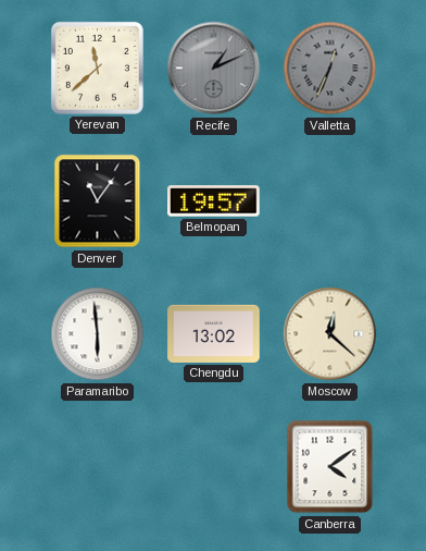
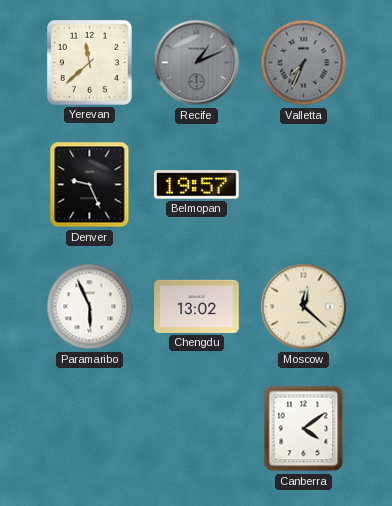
Valletta: 12:34 -> 7:34 (304, 63)
Denver: 11:06 -> 9:26 (90, 185)
Paramaribo: 5:59 -> 5:56 (90, 307)
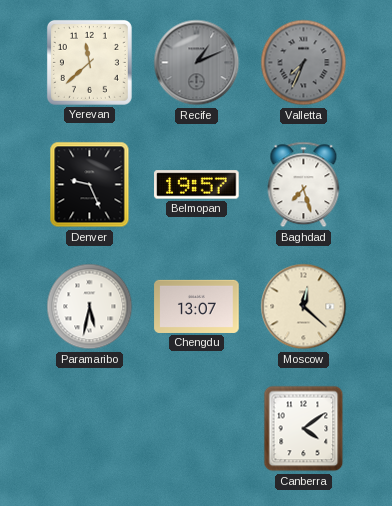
Baghdad: none -> 7:27 (304, 185)
Paramaribo: 5:56 -> 5:32 (90, 307)
Chengdu: 13:02 -> 13:07 (197, 306)
